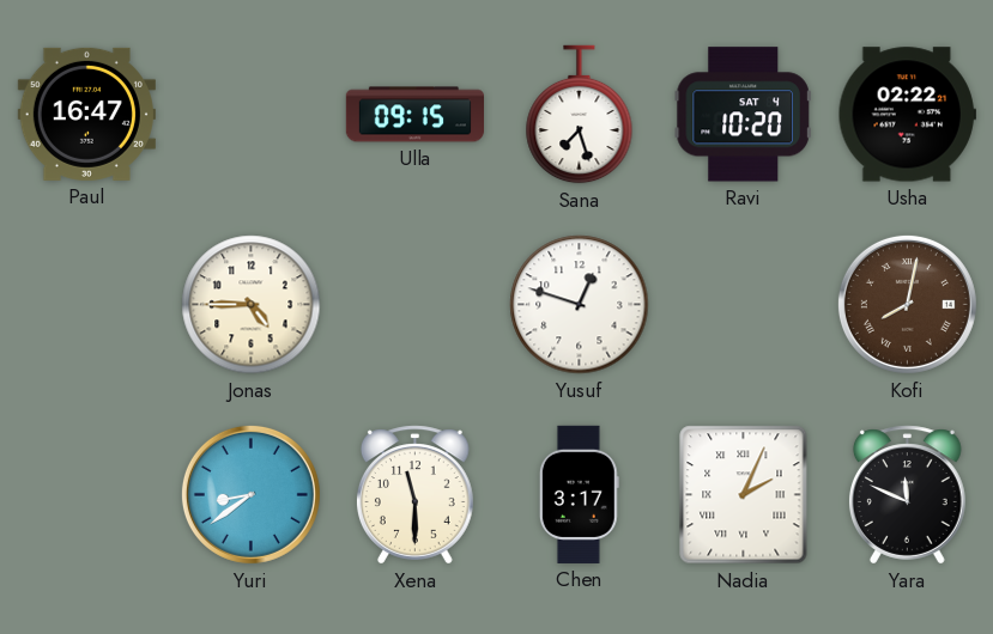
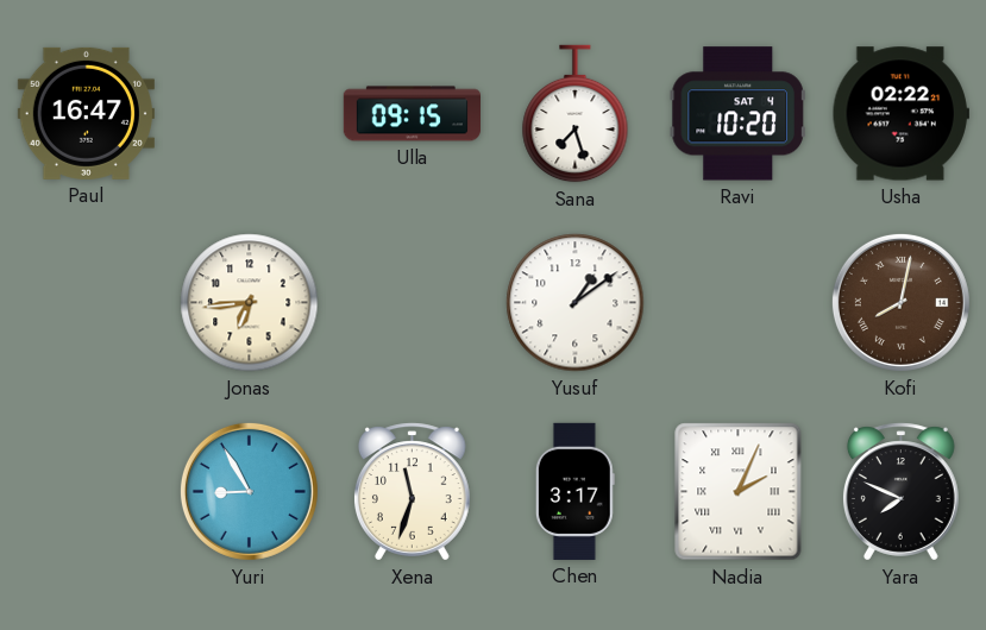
Jonas: 4:45 -> 6:44 (250, 303)
Yusuf: 12:48 -> 1:09 (576, 303)
Yuri: 8:39 -> 8:55 (249, 491)
Xena: 11:30 -> 11:33 (412, 492)
Yara: 11:49 -> 7:49 (900, 492)
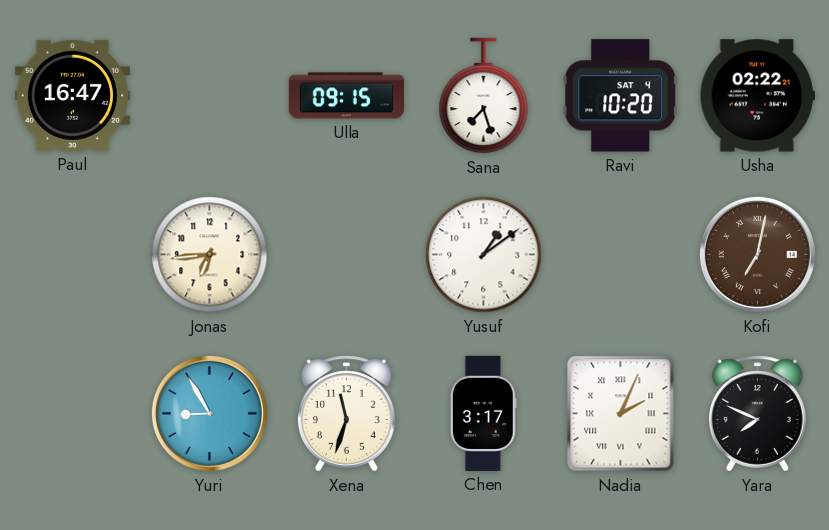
Kofi: 8:02 -> 7:02 (757, 254)
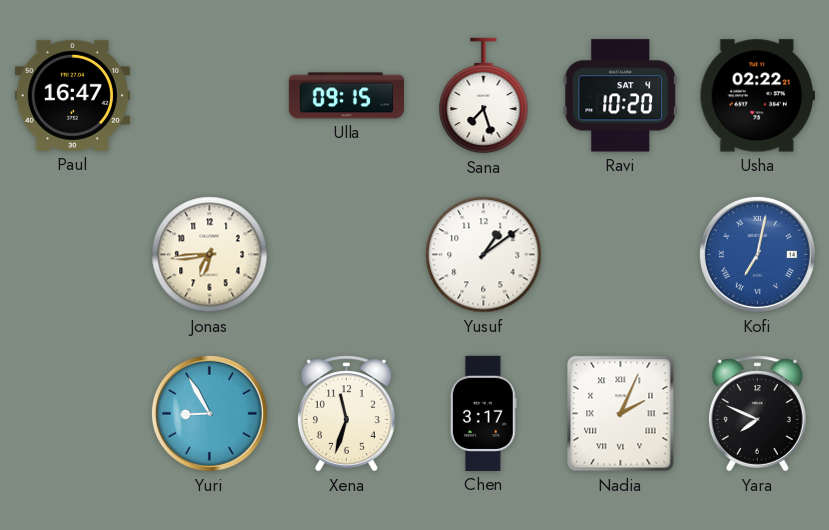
Kofi dial: brown -> blue (757, 254)
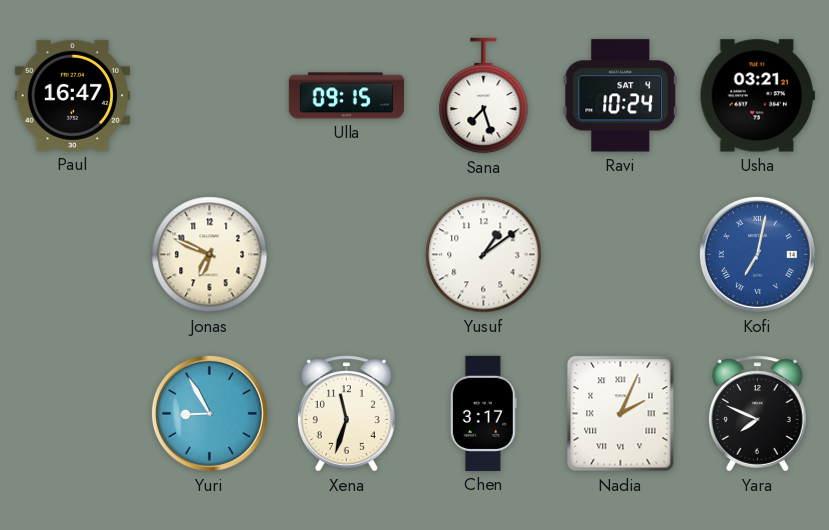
Ravi: 10:20 -> 10:24 (620, 96)
Usha: 02:22 -> 03:21 (757, 96)
Jonas: 6:44 -> 6:49 (210, 255)
